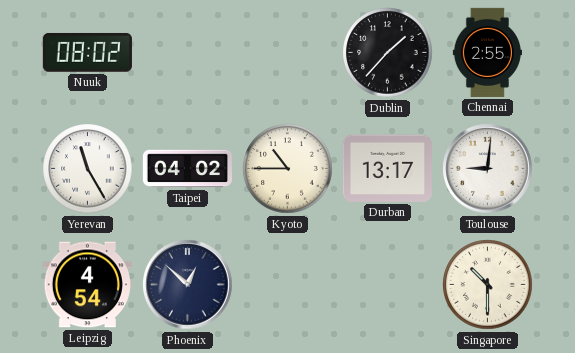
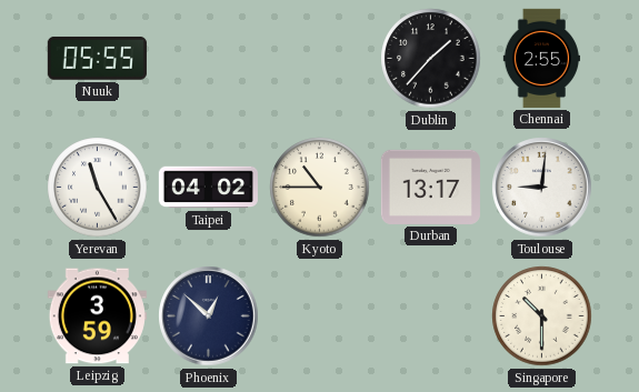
Nuuk: 08:02 -> 05:55 (97, 59)
Leipzig: 4:54 -> 3:59 (97, 316)
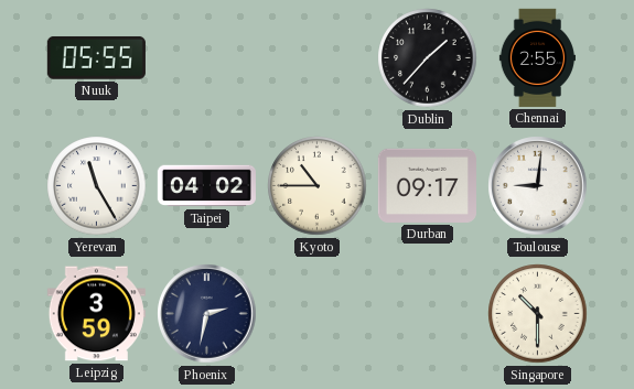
Durban: 13:17 -> 09:17 (427, 185)
Phoenix: 12:52 -> 2:32 (207, 314)
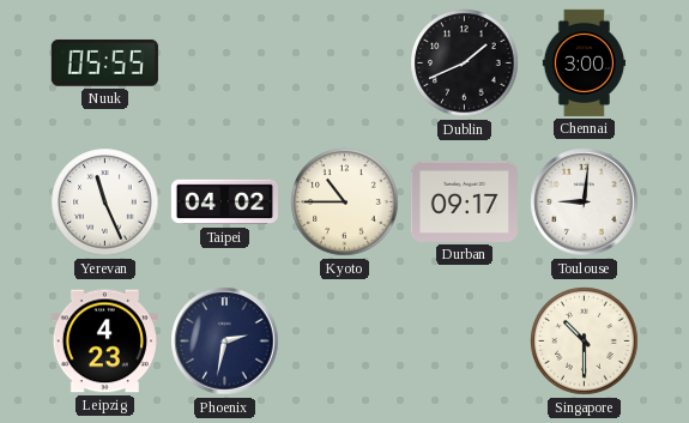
Dublin: 1:37 -> 1:41 (465, 64)
Chennai: 2:55 -> 3:00 (584, 62)
Yerevan: 11:25 -> 11:26 (105, 203)
Leipzig: 3:59 -> 4:23 (104, 342)
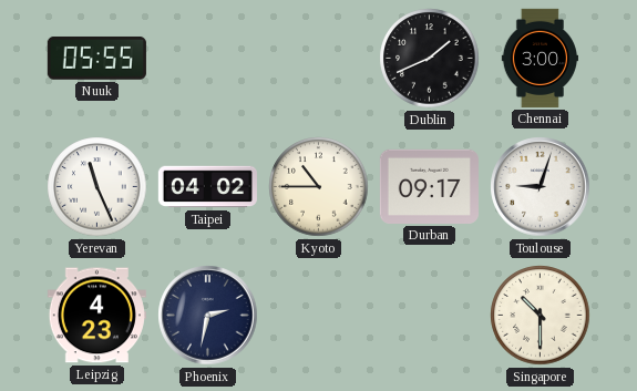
Toulouse: 9:01 -> 9:03 (541, 187)
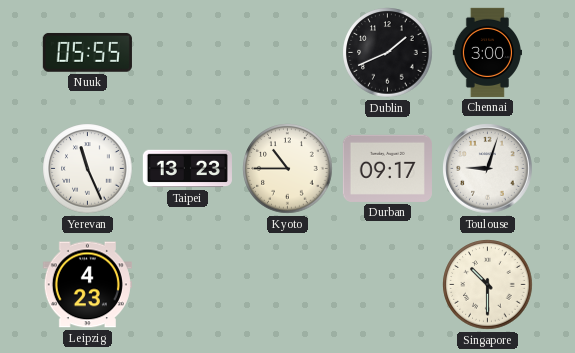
Taipei: 04:02 -> 13:23 (187, 169)
Phoenix: 2:32 -> none (208, 316)
